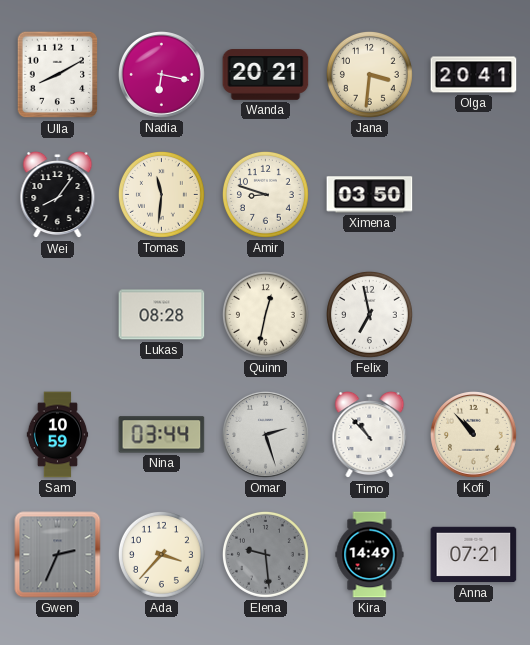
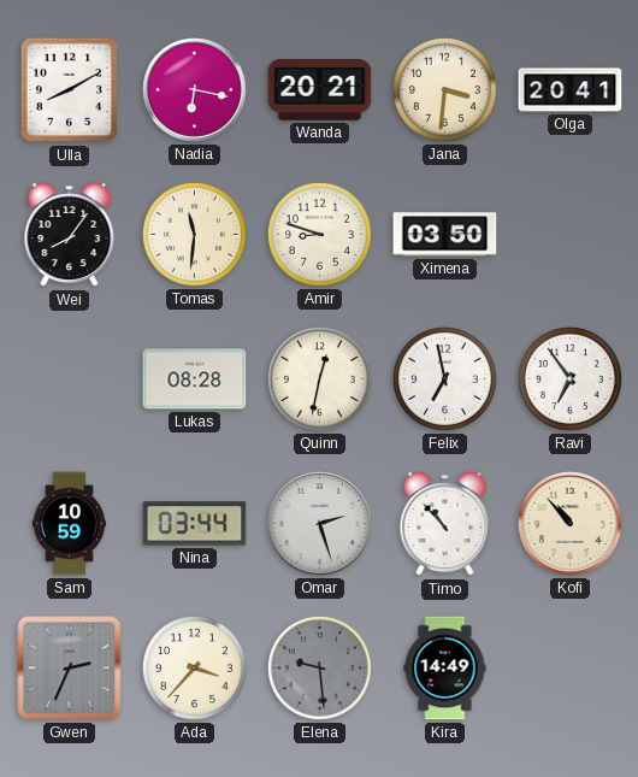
Ravi: none -> 6:54 (569, 378)
Anna: 07:21 -> none (474, 555)
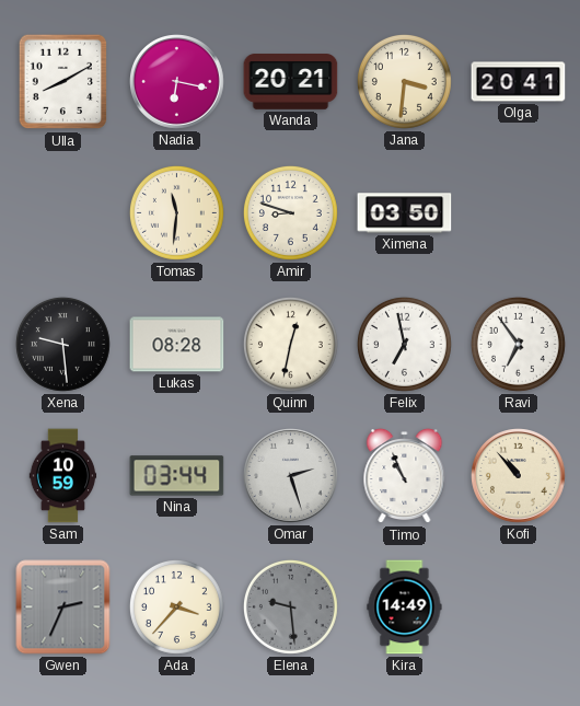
Wei: 8:06 -> none (70, 235)
Xena: none -> 9:29 (62, 344)
Timo: 10:53 -> 10:56 (405, 476)
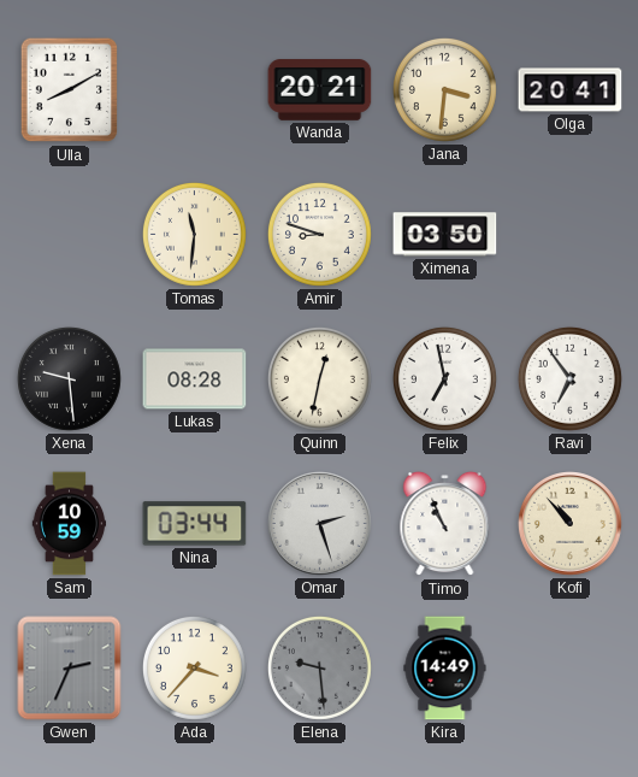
Nadia: 6:17 -> none (177, 82)
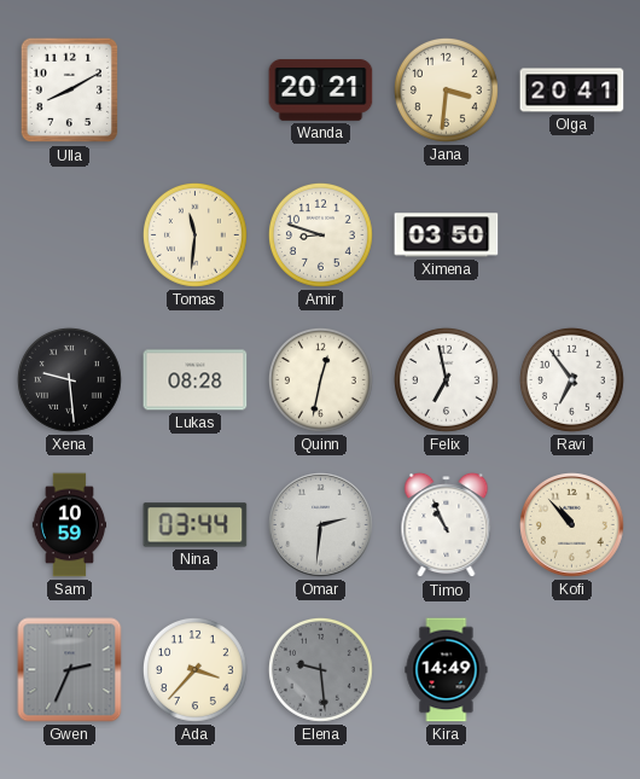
Omar: 2:27 -> 2:31 (321, 525)
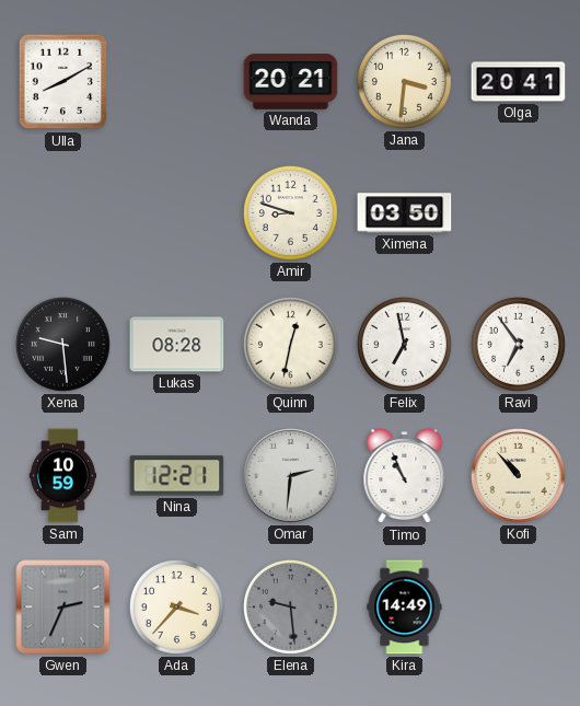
Tomas: 11:31 -> none (194, 234)
Nina: 03:44 -> 12:21 (177, 476)
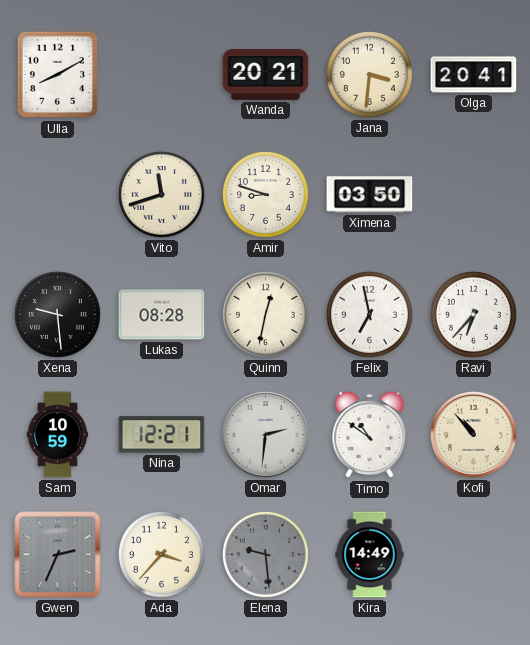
Vito: none -> 11:42 (161, 194)
Ravi: 6:54 -> 6:37 (473, 314)
Timo: 10:56 -> 10:51 (370, 435)
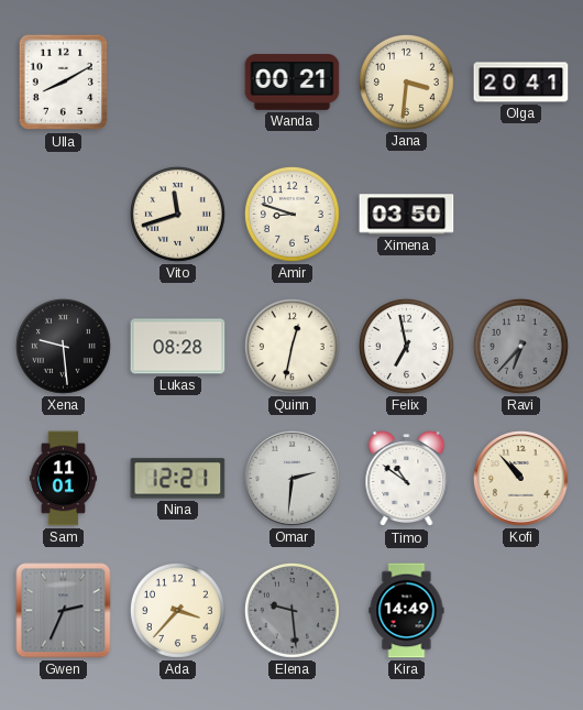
Wanda: 20:21 -> 00:21 (293, 83)
Ravi dial: white -> grey (520, 346)
Sam: 10:59 -> 11:01 (64, 479)
